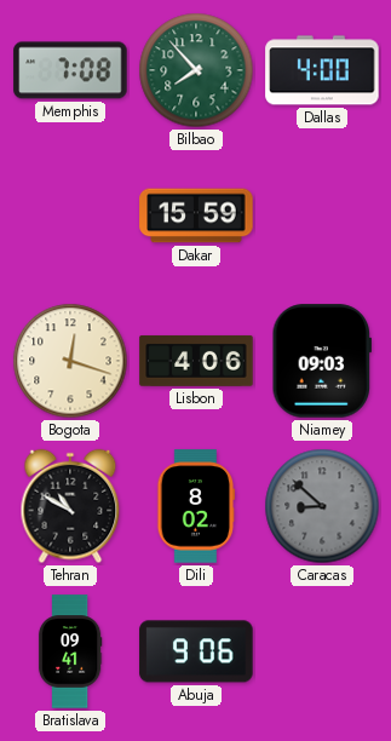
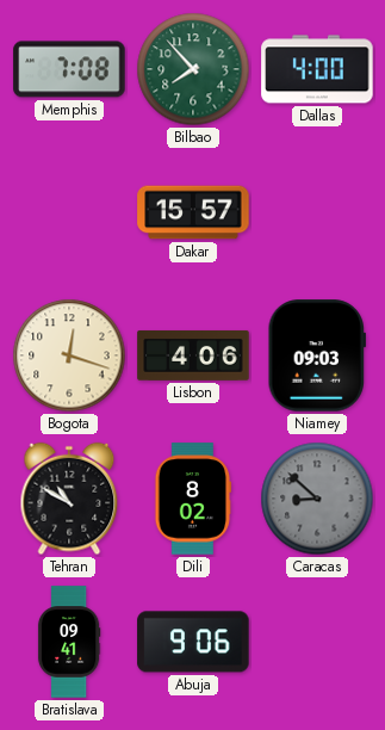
Dakar: 15:59 -> 15:57 (193, 212)
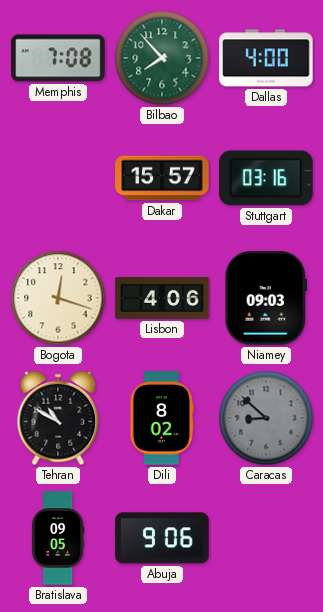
Stuttgart: none -> 03:16 (266, 178)
Bratislava: 09:41 -> 09:05 (58, 538)
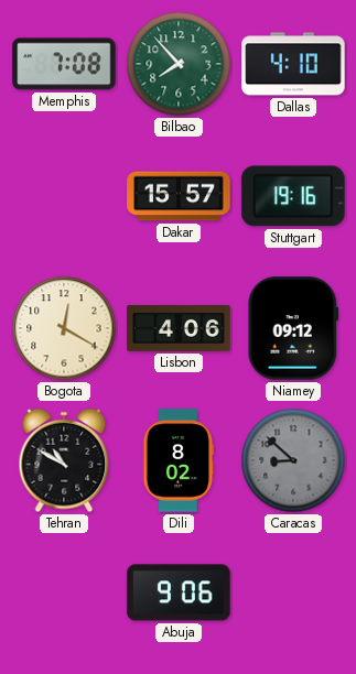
Dallas: 4:00 -> 4:10 (293, 64)
Stuttgart: 03:16 -> 19:16 (293, 196)
Bogota: 12:18 -> 12:20 (64, 328)
Niamey: 09:03 -> 09:12 (293, 328)
Bratislava: 09:05 -> none (58, 538)
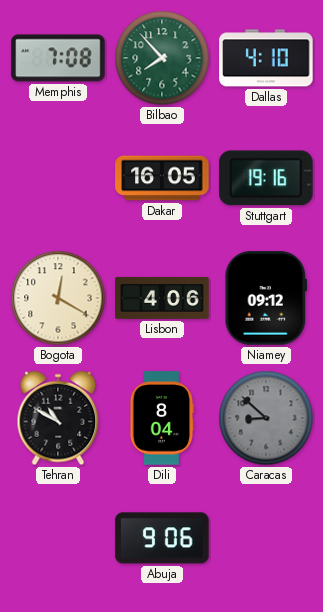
Dakar: 15:57 -> 16:05 (162, 178)
Dili: 8:02 -> 8:04 (162, 418)
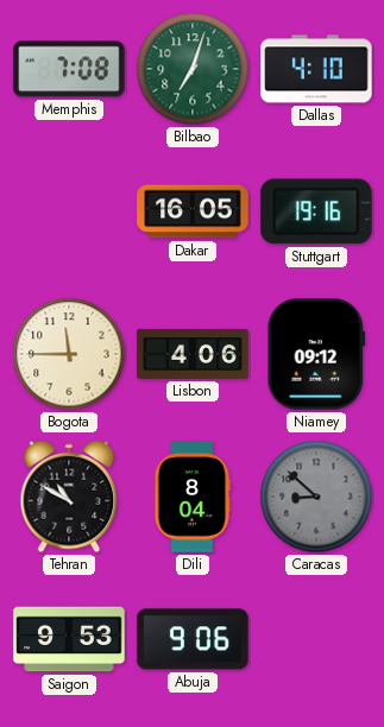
Bilbao: 7:53 -> 7:03 (193, 69)
Bogota: 12:20 -> 11:45 (69, 354)
Saigon: none -> 9:53 (69, 639)
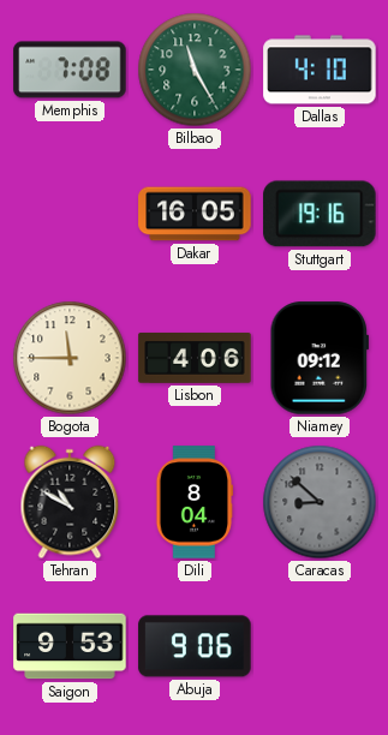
Bilbao: 7:03 -> 11:25 (195, 70)
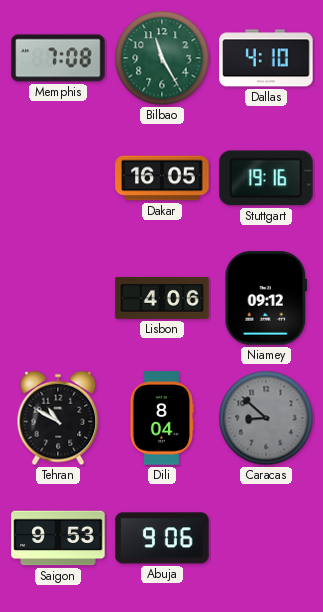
Bogota: 11:45 -> none (70, 358)
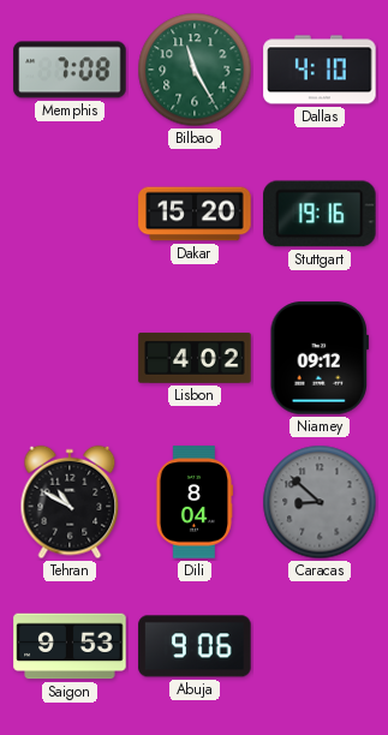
Dakar: 16:05 -> 15:20 (195, 214)
Lisbon: 4:06 -> 4:02 (195, 358)
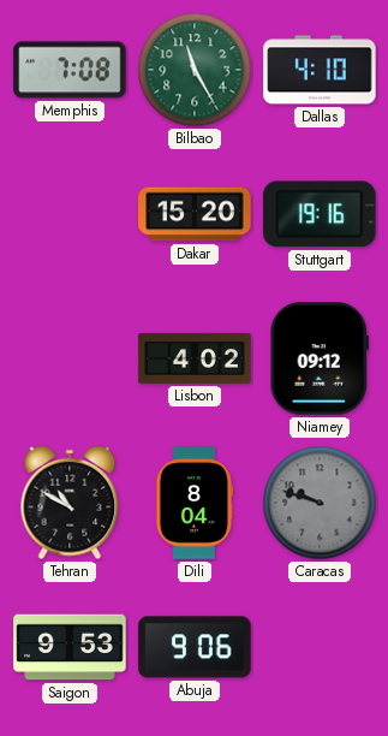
Caracas: 8:52 -> 9:48 (320, 503)
